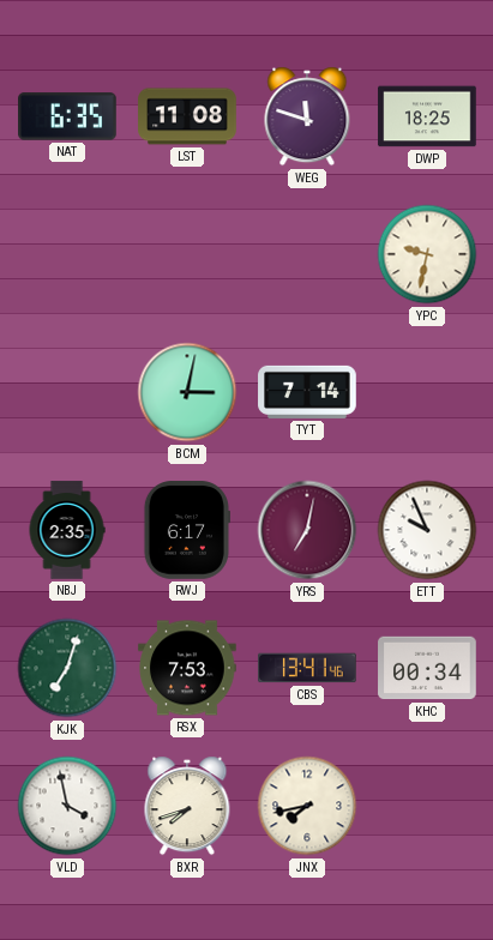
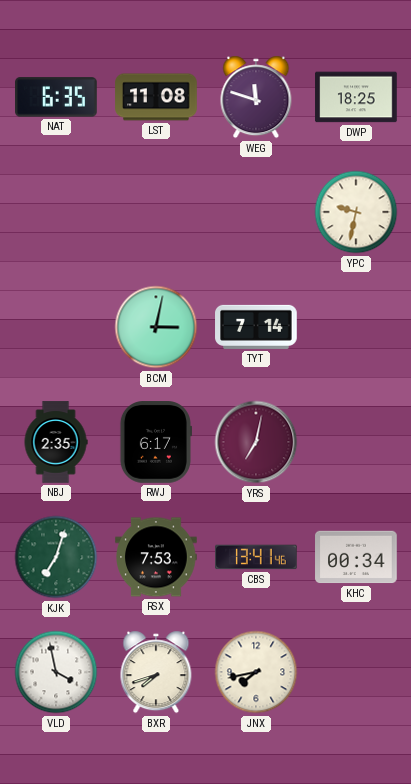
ETT: 9:56 -> none (427, 530)
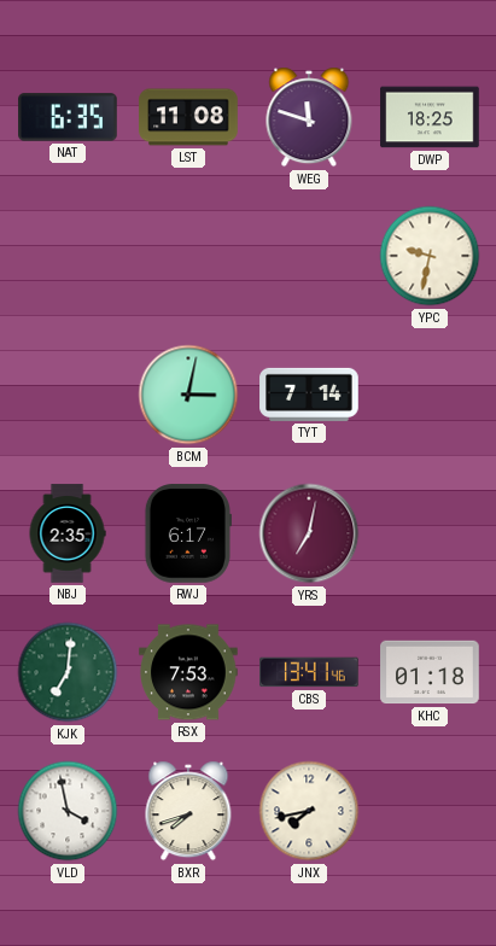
KJK: 7:03 -> 7:01 (68, 672)
KHC: 00:34 -> 01:18 (430, 672)
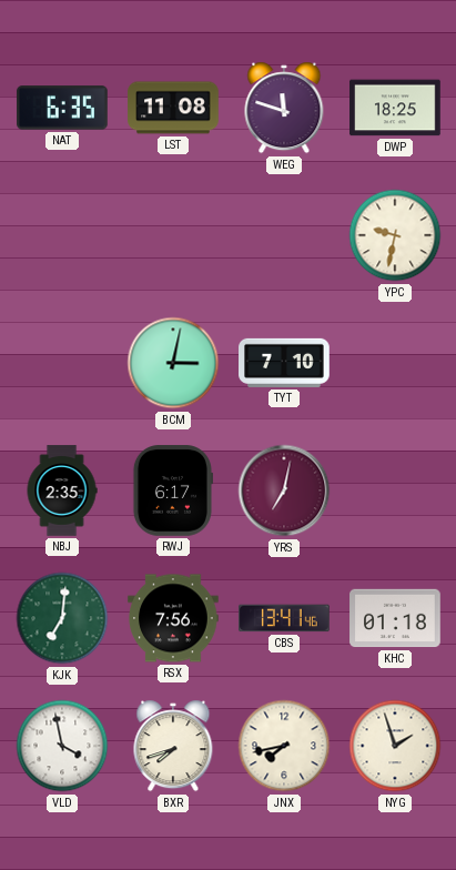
TYT: 7:14 -> 7:10 (284, 363)
RSX: 7:53 -> 7:56 (173, 618)
NYG: none -> 1:57 (395, 746)
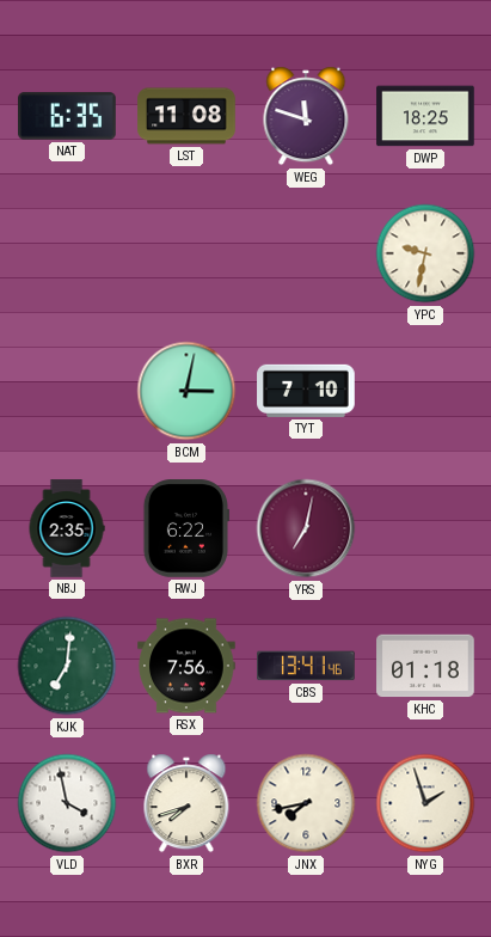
RWJ: 6:17 -> 6:22 (185, 528)
